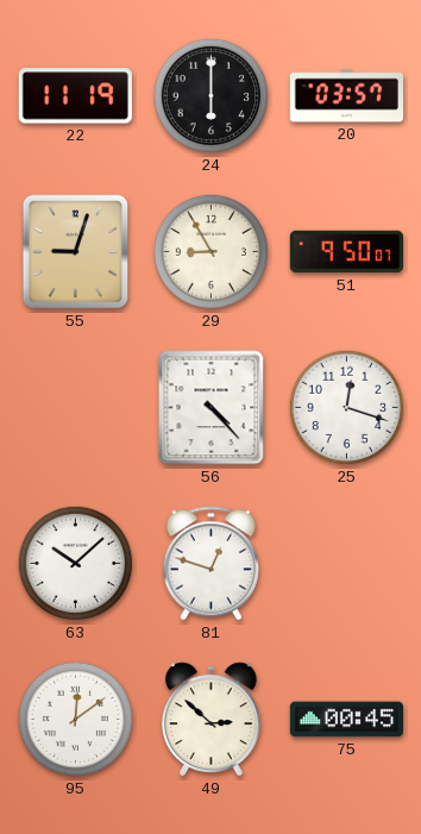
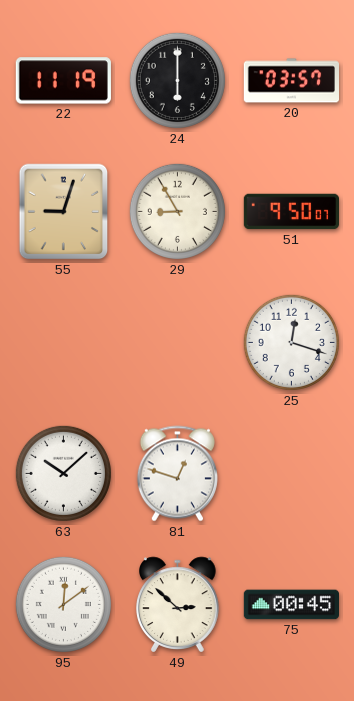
56: 4:23 -> none (212, 408)
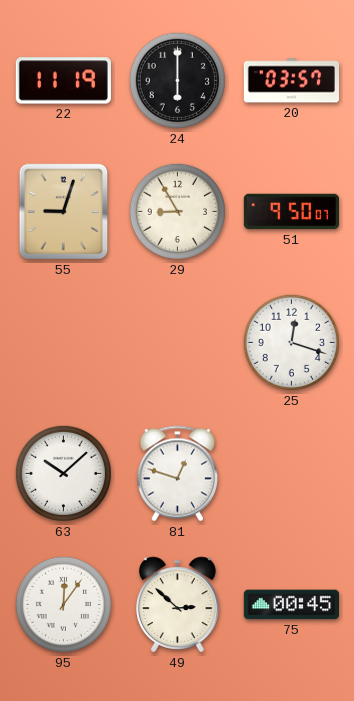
95: 12:09 -> 12:06 (63, 604)
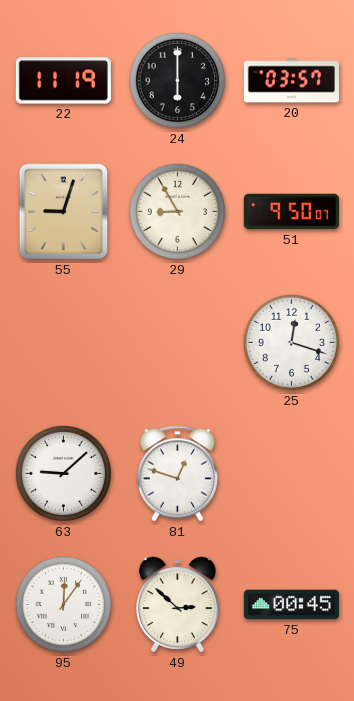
63: 10:08 -> 9:08 (63, 473)
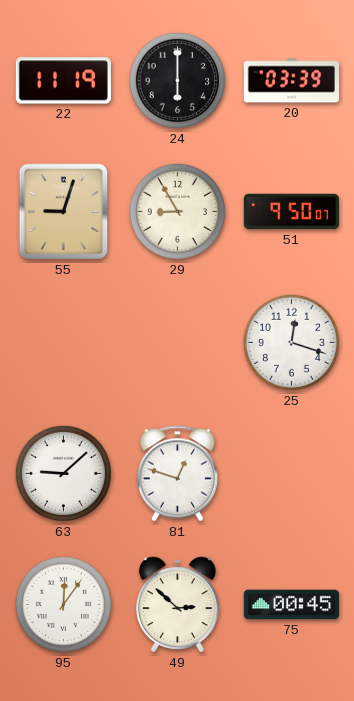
20: 03:57 -> 03:39 (291, 81)
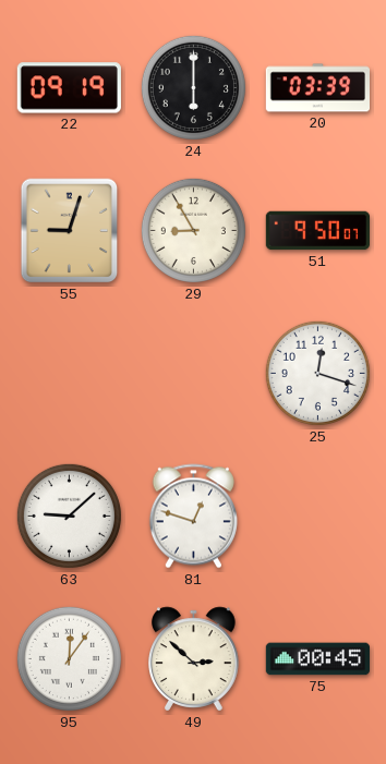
22: 11:19 -> 09:19 (69, 88)
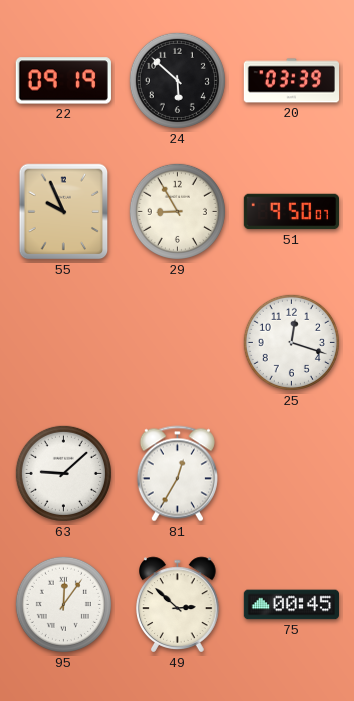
24: 6:00 -> 5:52 (177, 80)
55: 9:03 -> 9:56 (64, 212)
81: 12:48 -> 12:35 (177, 474)
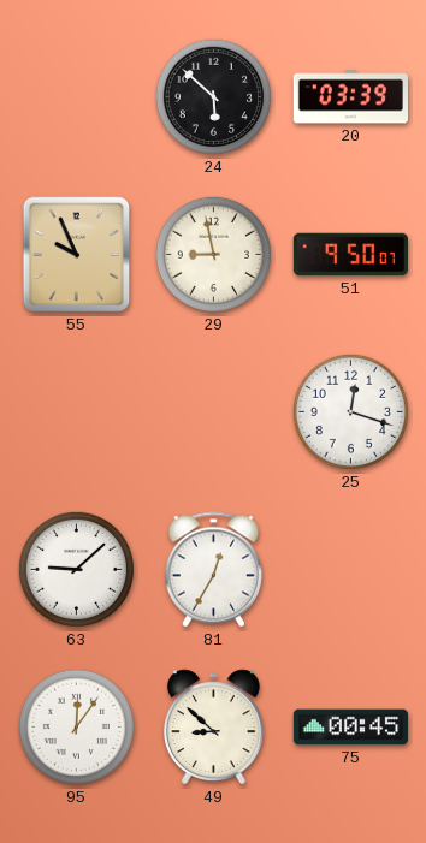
22: 09:19 -> none (63, 81)
29: 8:55 -> 8:58 (213, 254)
49: 2:52 -> 8:52 (214, 728)
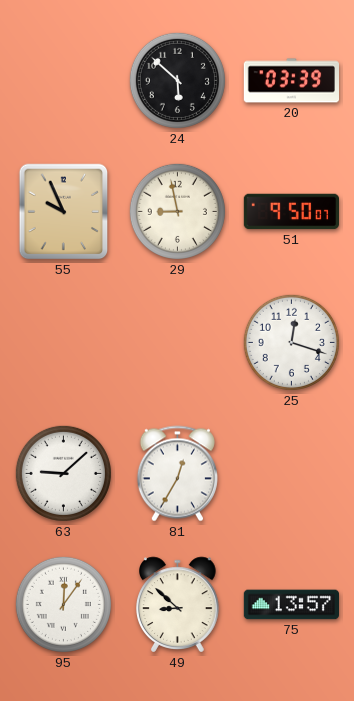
75: 00:45 -> 13:57 (291, 605)
